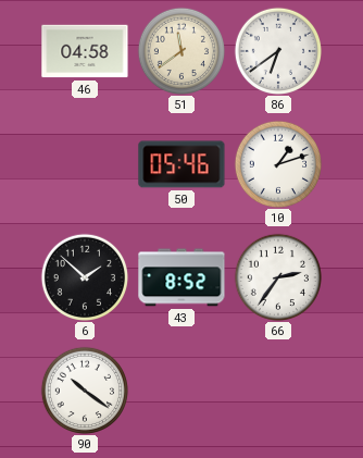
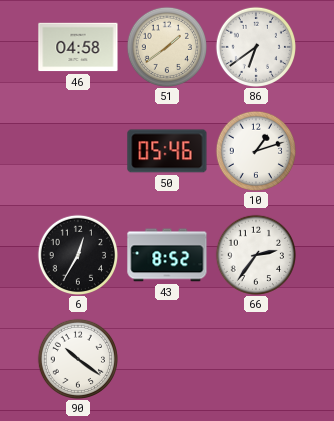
51: 11:39 -> 1:39 (166, 46)
6: 1:52 -> 12:35 (77, 254)
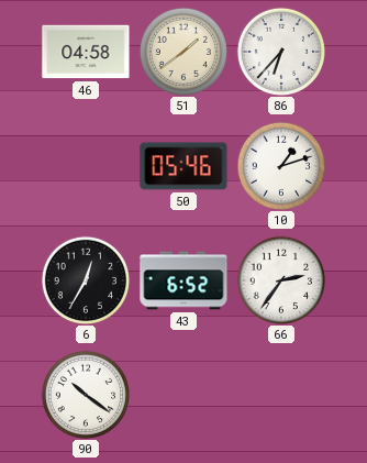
86: 6:39 -> 6:37 (280, 51)
43: 8:52 -> 6:52 (183, 280)
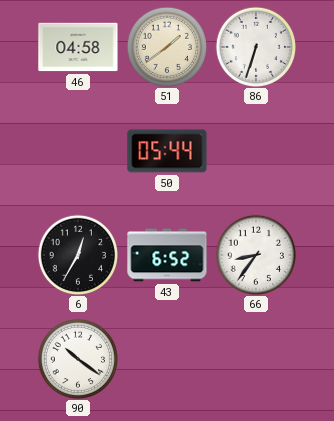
86: 6:37 -> 6:33 (255, 46)
50: 05:46 -> 05:44 (167, 151)
10: 1:12 -> none (280, 165)
66: 2:36 -> 8:36 (255, 254)
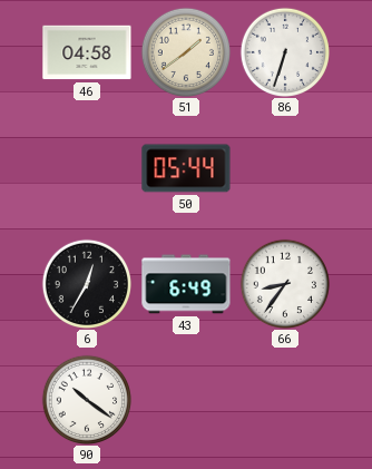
43: 6:52 -> 6:49 (186, 284)
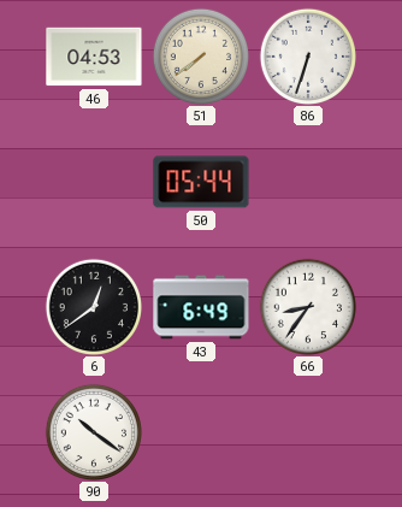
46: 04:58 -> 04:53 (94, 57)
51: 1:39 -> 7:39 (200, 55)
6: 12:35 -> 12:39 (93, 306)
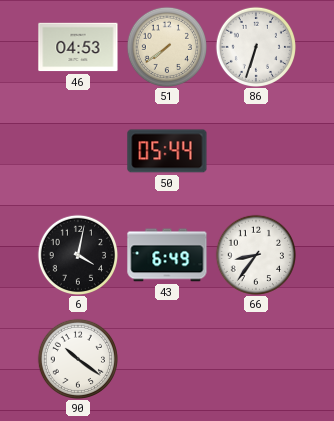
6: 12:39 -> 4:02 (77, 254)
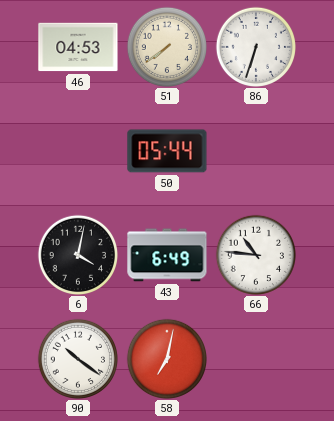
66: 8:36 -> 10:46 (255, 254)
58: none -> 7:02 (166, 358)
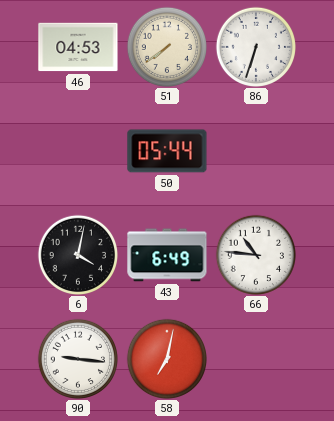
90: 10:21 -> 9:16 (77, 358)
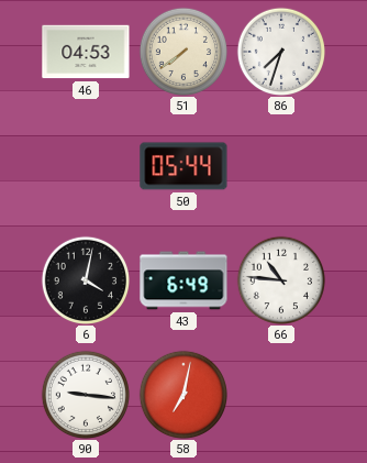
86: 6:33 -> 7:33 (280, 51)
